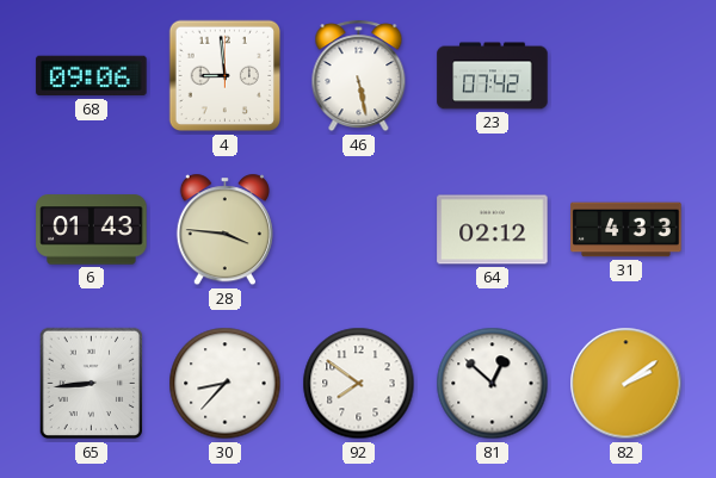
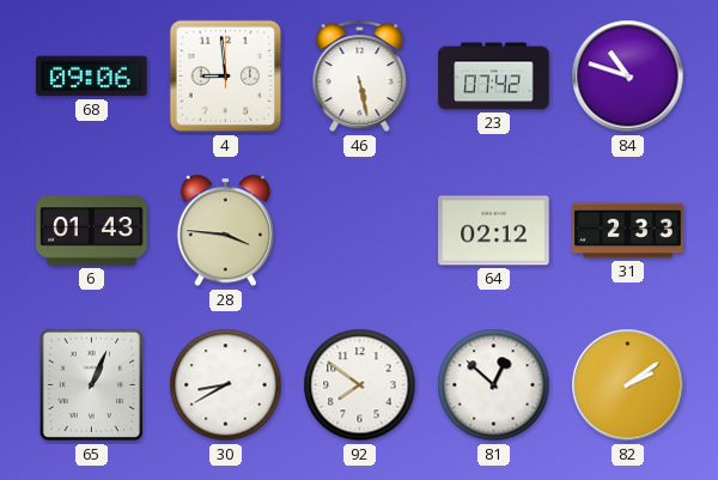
84: none -> 10:48 (628, 77)
31: 4:33 -> 2:33 (628, 231)
65: 8:44 -> 1:04 (92, 385)
30: 8:37 -> 8:40 (226, 385)
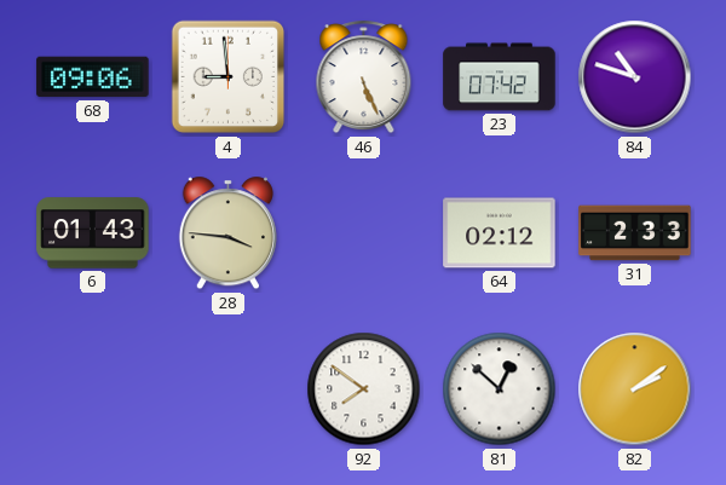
46: 5:28 -> 5:26 (364, 77)
65: 1:04 -> none (92, 385)
30: 8:40 -> none (226, 385)
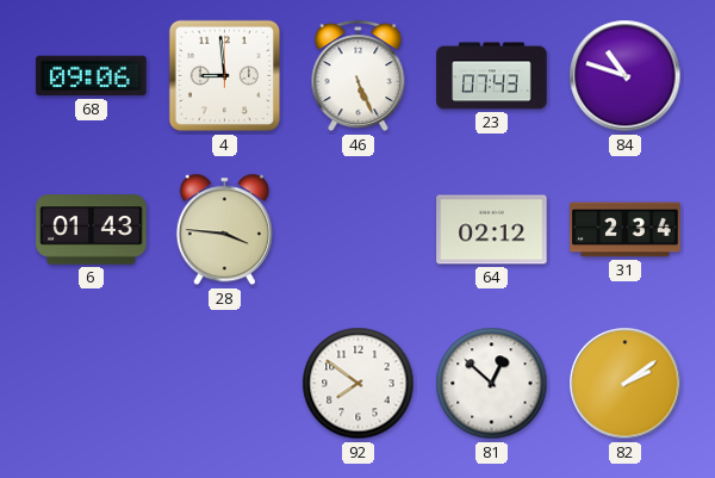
23: 07:42 -> 07:43 (492, 76)
31: 2:33 -> 2:34 (626, 230)
